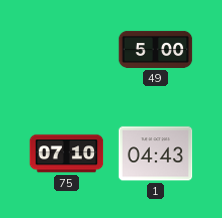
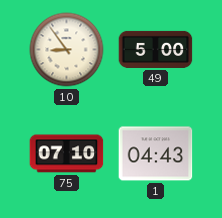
10: none -> 8:54 (67, 50)
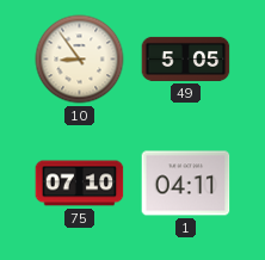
49: 5:00 -> 5:05 (186, 58)
1: 04:43 -> 04:11 (186, 184)
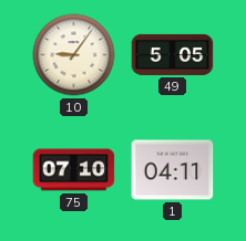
10: 8:54 -> 9:06 (74, 55)
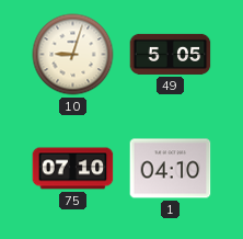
10: 9:06 -> 9:03 (73, 55)
1: 04:11 -> 04:10 (171, 169)
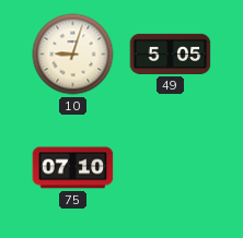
1: 04:10 -> none (171, 169)
